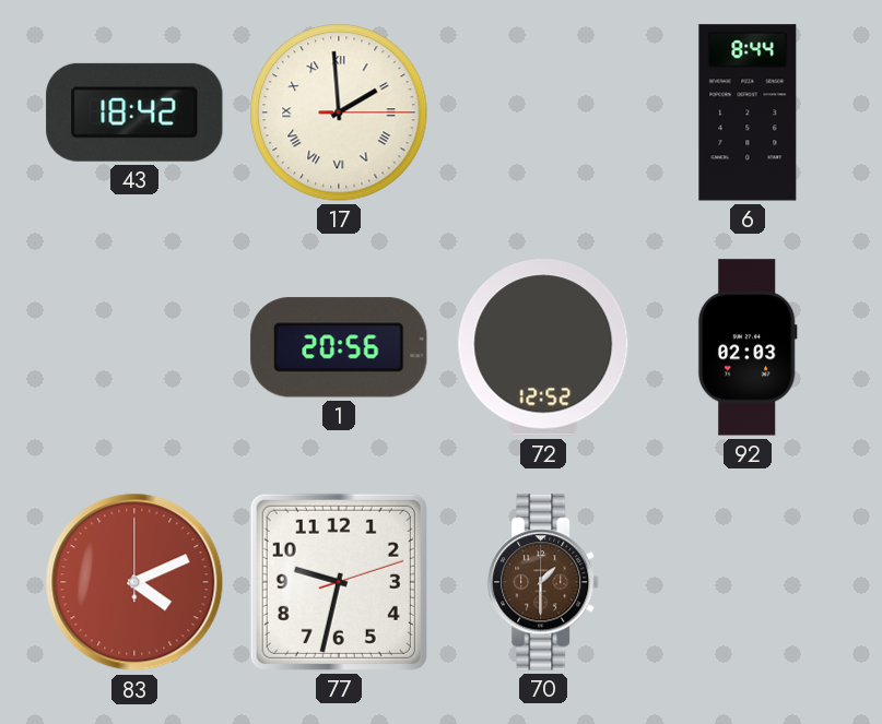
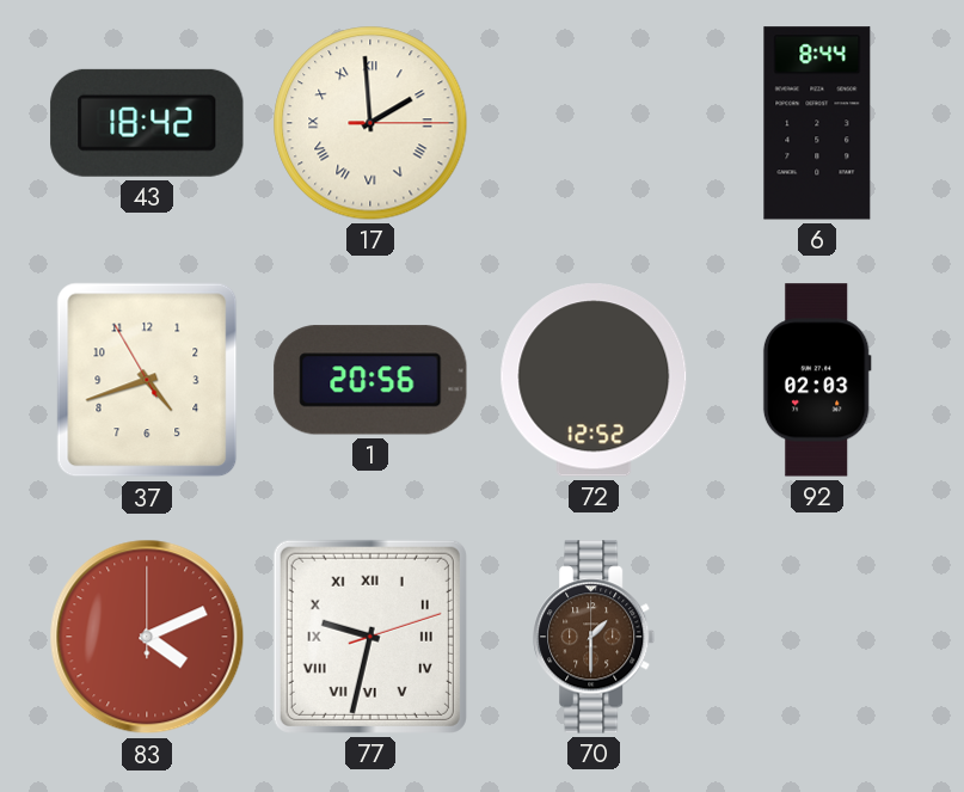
37: none -> 4:41 (147, 380)
77 numerals: Arabic -> Roman (370, 637)
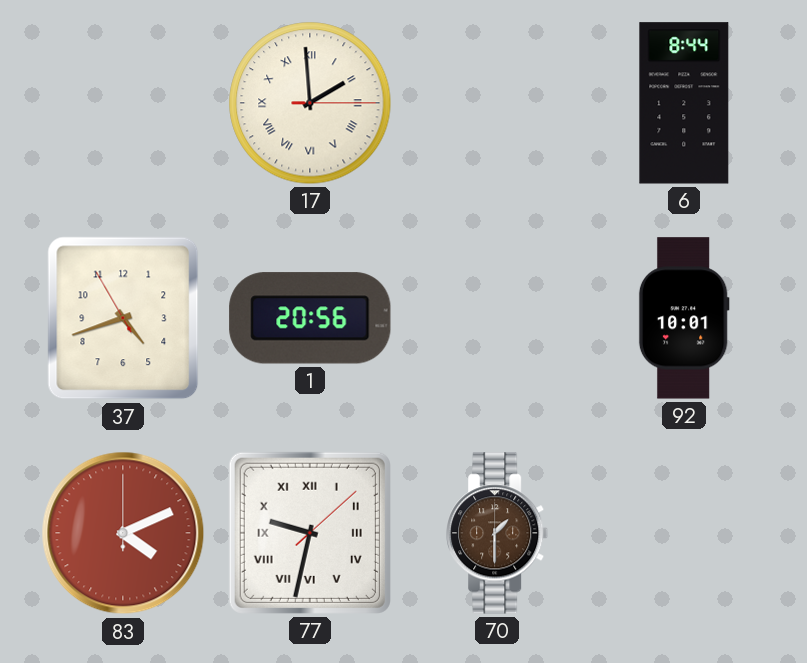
43: 18:42 -> none (147, 123)
72: 12:52 -> none (594, 380)
92: 02:03 -> 10:01 (684, 318)
77: 9:32:12 -> 9:32:08 (310, 533)
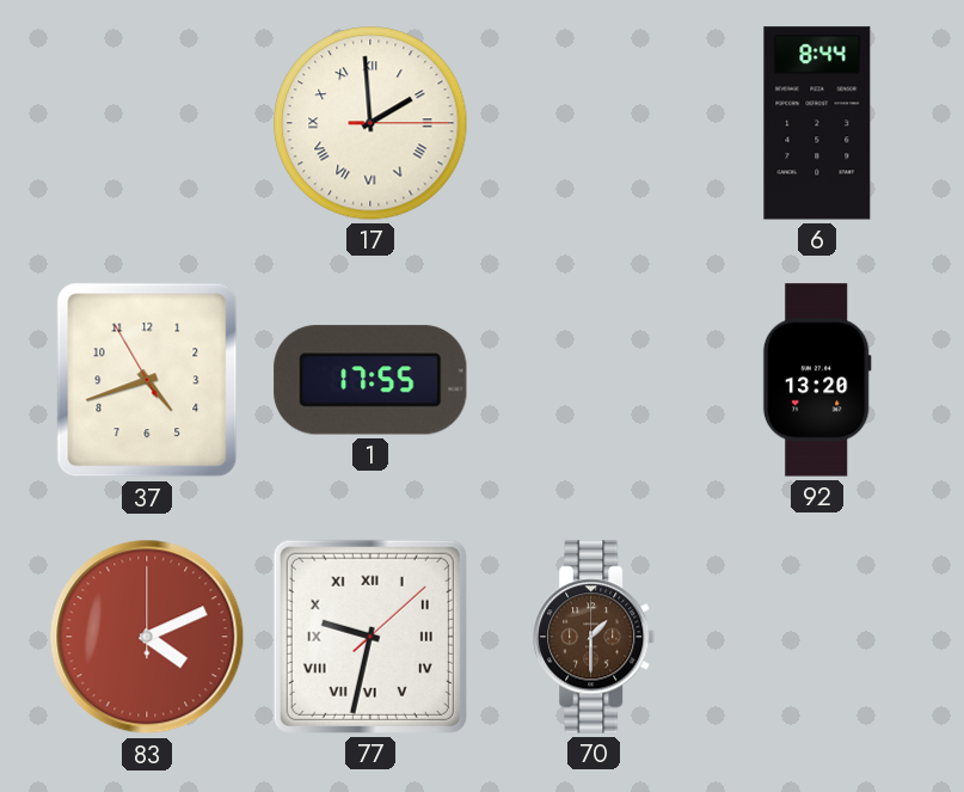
1: 20:56 -> 17:55 (370, 380)
92: 10:01 -> 13:20 (817, 380)
